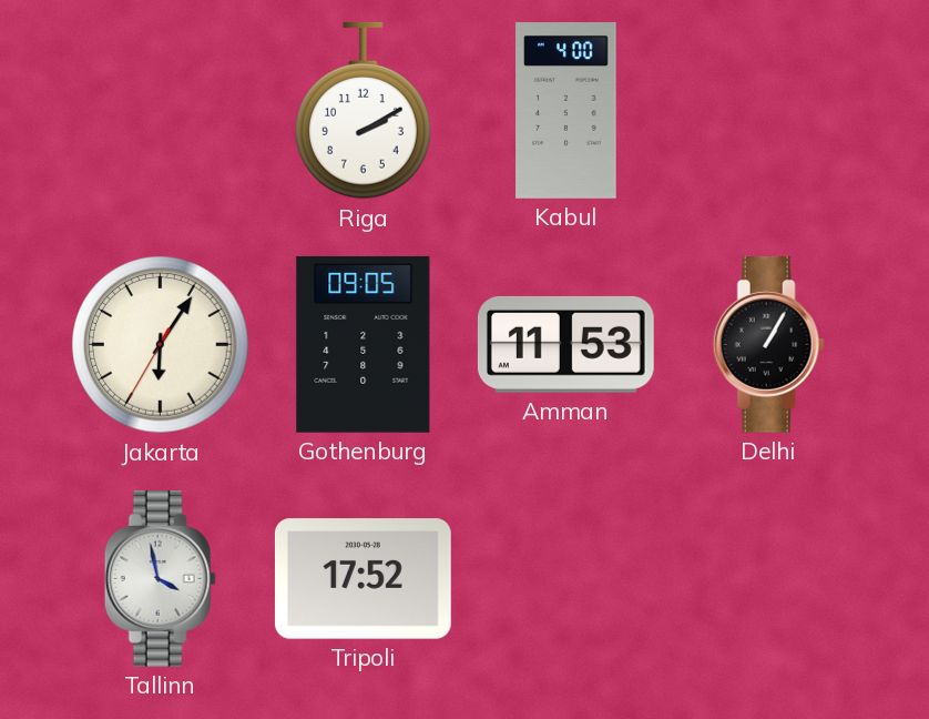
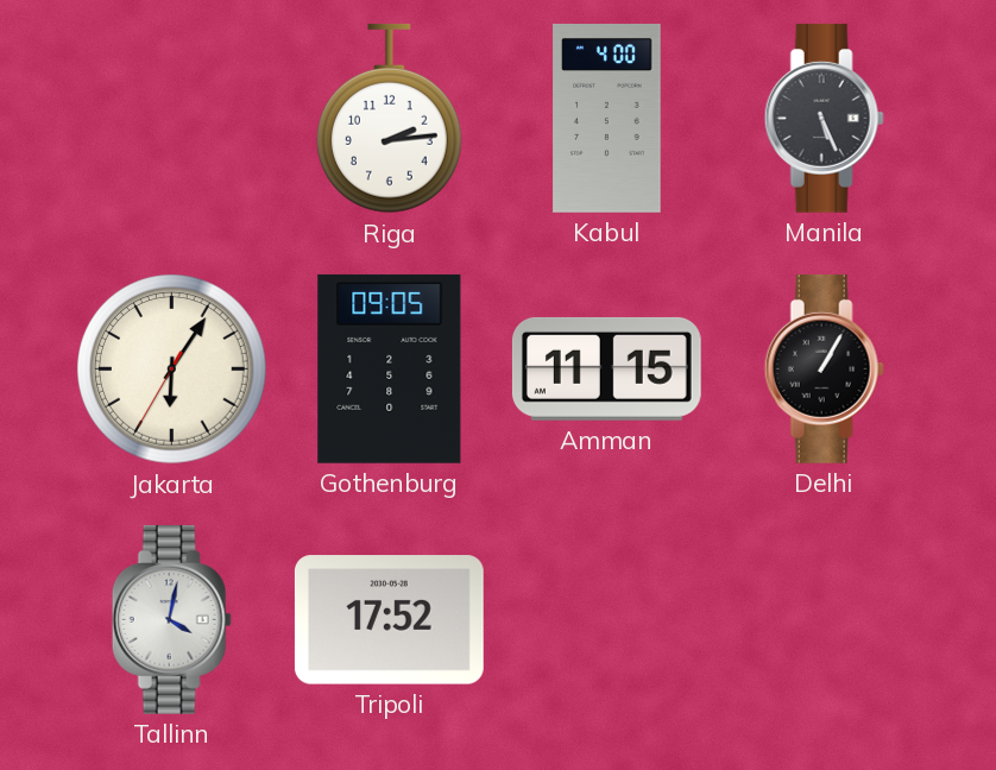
Riga: 2:10 -> 2:14 (389, 119)
Manila: none -> 5:26 (824, 118)
Amman: 11:53 -> 11:15 (606, 368)
Tallinn: 3:58 -> 4:02 (171, 619)
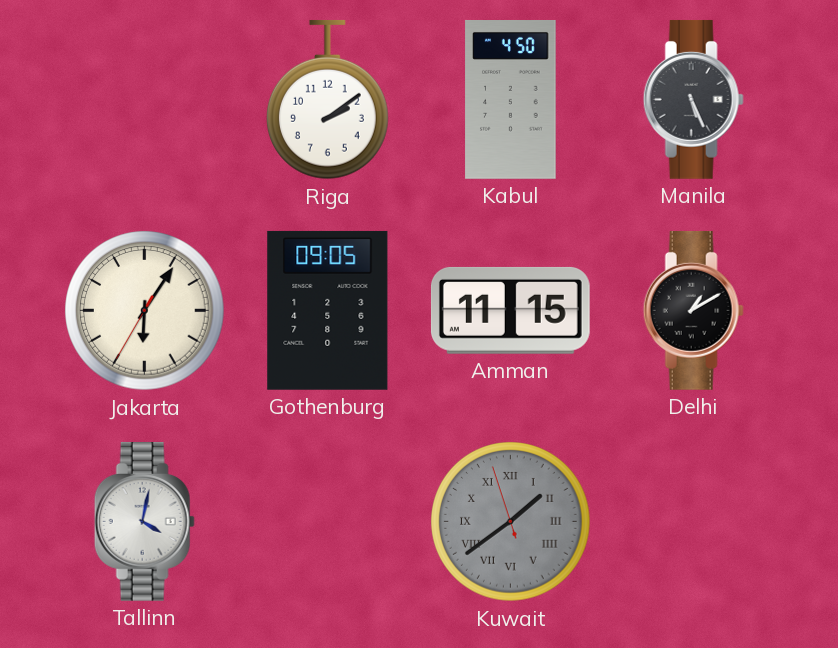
Riga: 2:14 -> 2:09 (327, 100)
Kabul: 4:00 -> 4:50 (511, 100)
Delhi: 1:05 -> 1:10 (693, 310)
Tripoli: 17:52 -> none (389, 620)
Kuwait: none -> 1:38 (511, 522)
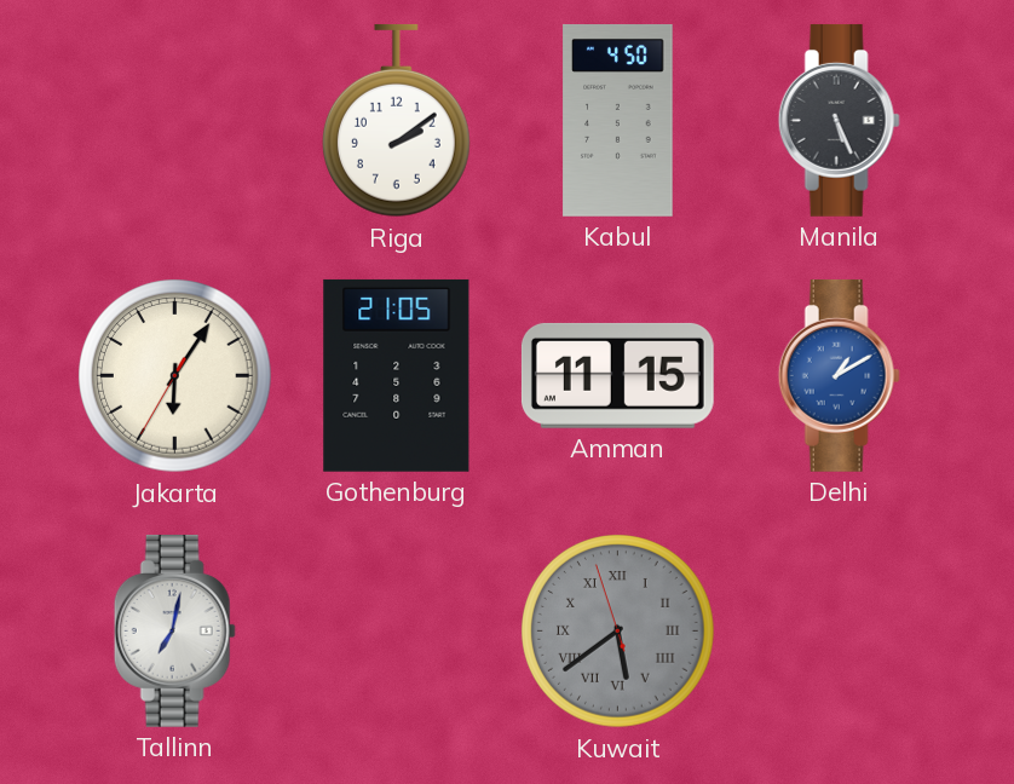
Gothenburg: 09:05 -> 21:05 (397, 375)
Delhi dial: black -> blue (839, 375)
Tallinn: 4:02 -> 7:02 (174, 630)
Kuwait: 1:38 -> 5:38 (618, 632)
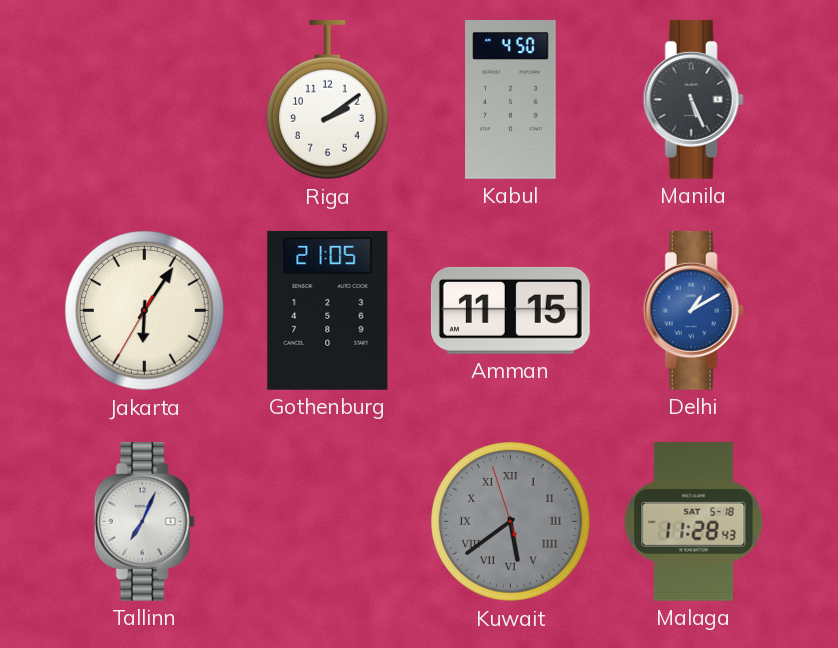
Tallinn: 7:02 -> 7:04 (144, 521)
Malaga: none -> 11:28 (694, 521)
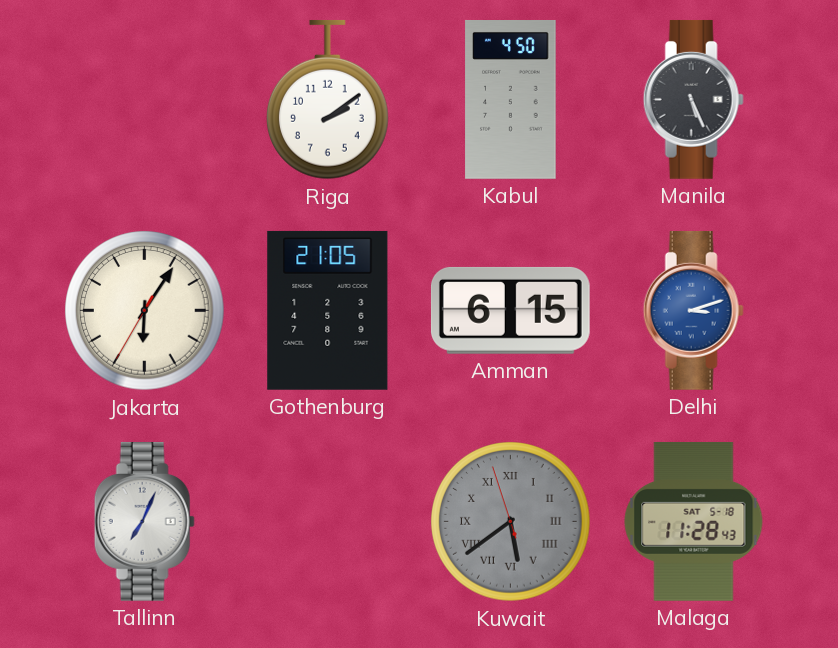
Amman: 11:15 -> 6:15 (510, 310)
Delhi: 1:10 -> 3:12 (693, 310)
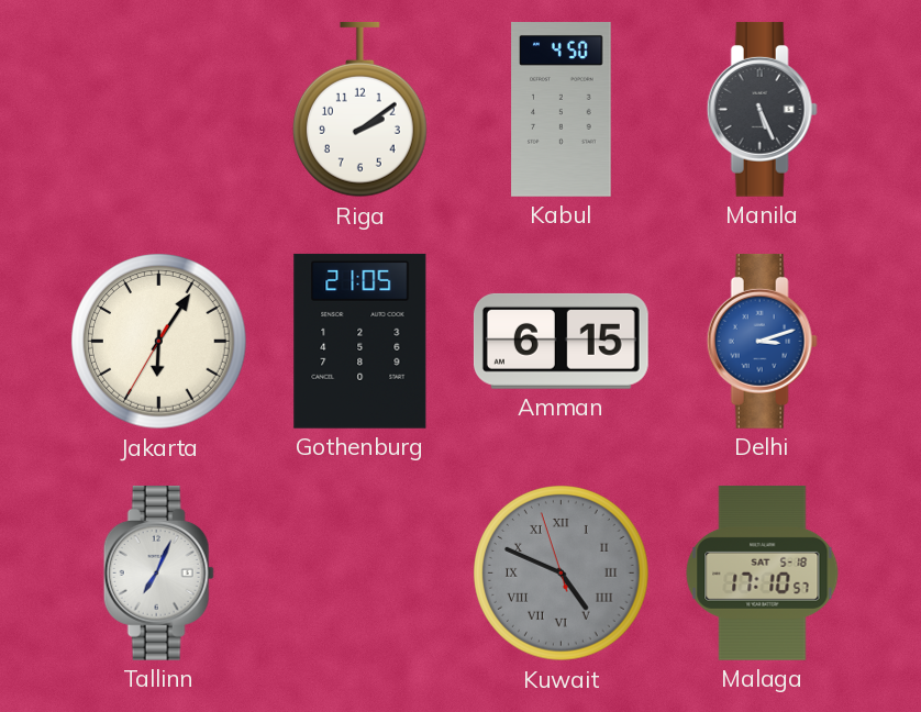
Kuwait: 5:38 -> 4:48 (562, 574)
Malaga: 11:28 -> 17:10 (763, 572)
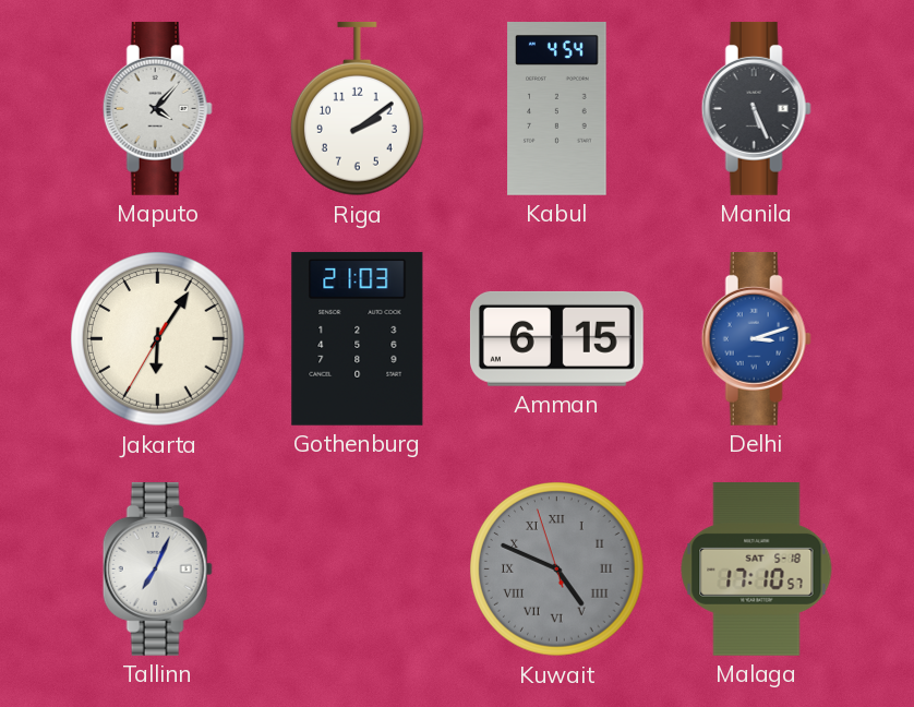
Maputo: none -> 4:07 (157, 108)
Kabul: 4:50 -> 4:54 (557, 109)
Gothenburg: 21:05 -> 21:03 (358, 338)
